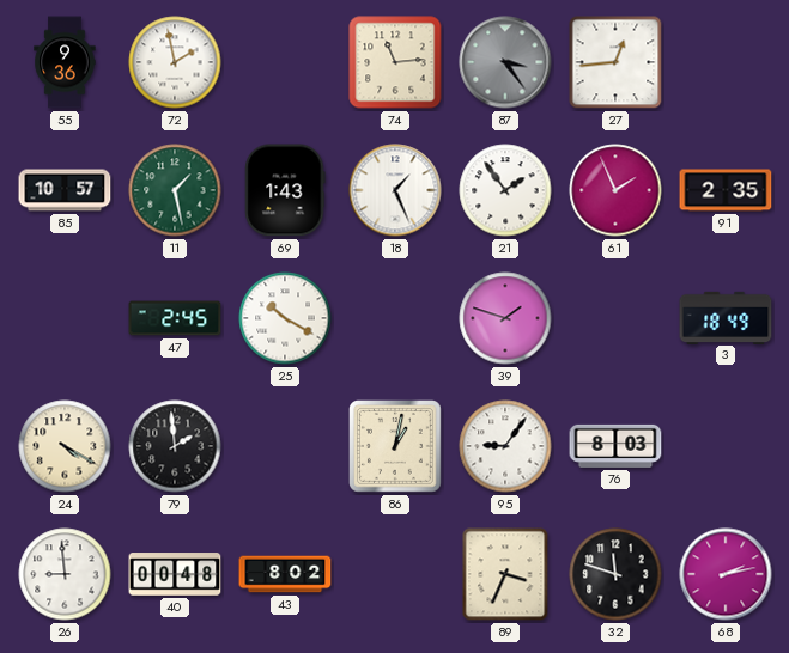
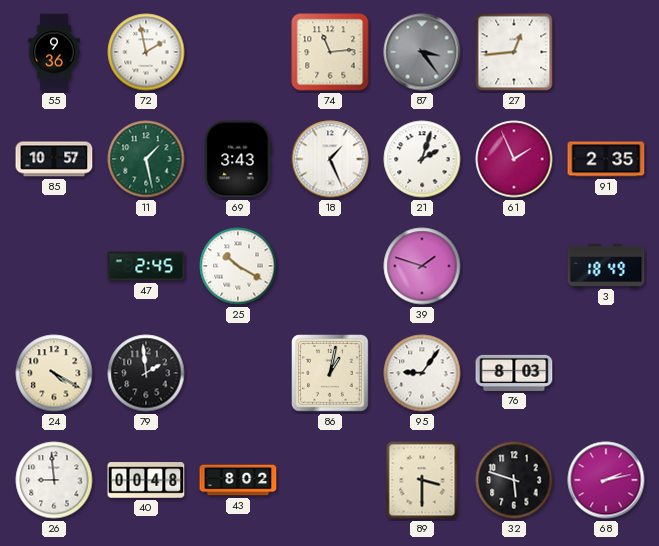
69: 1:43 -> 3:43 (238, 159)
21: 1:54 -> 2:03 (422, 159)
89: 3:34 -> 3:30 (422, 480)
32: 11:48 -> 5:48 (514, 480)
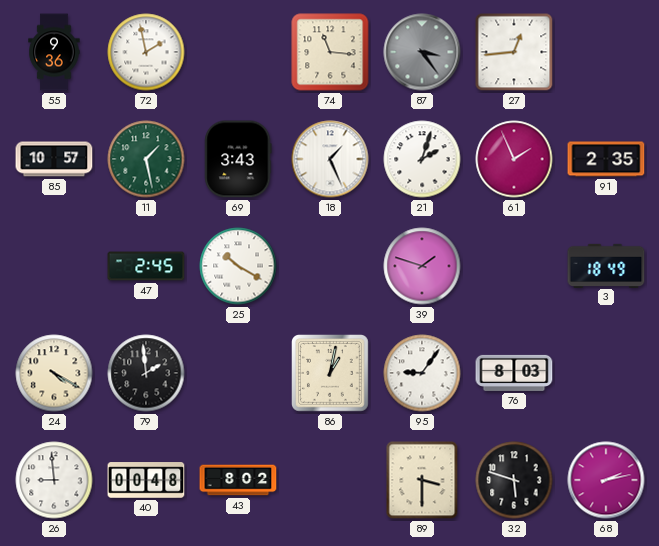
74: 11:14 -> 11:16 (330, 52)
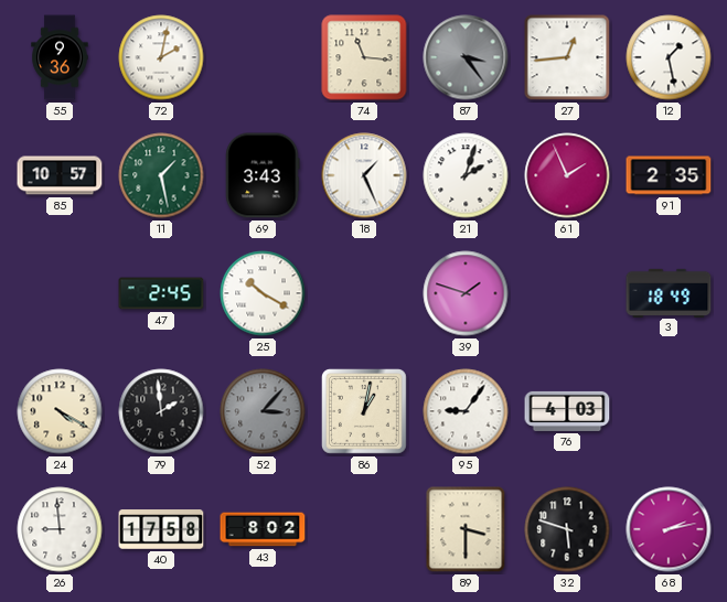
72: 1:58 -> 2:02 (161, 57)
12: none -> 1:28 (669, 57)
52: none -> 3:07 (263, 411)
76: 8:03 -> 4:03 (567, 411)
40: 00:48 -> 17:58 (161, 529)
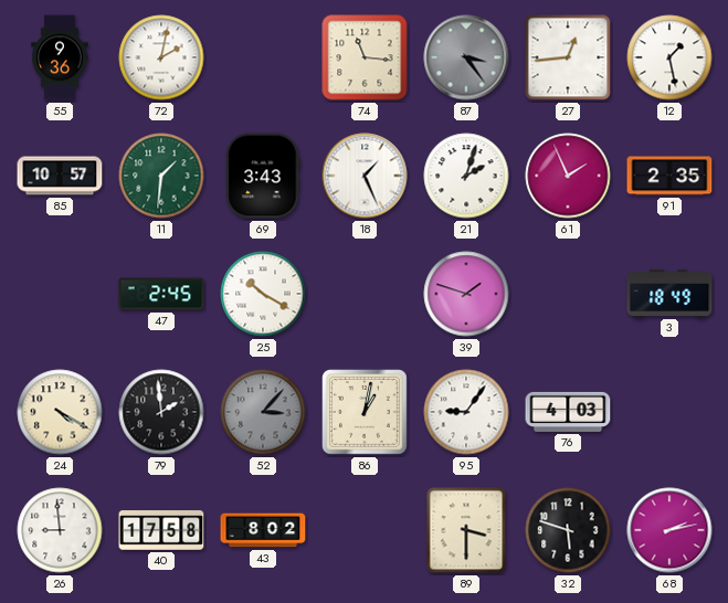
11: 1:28 -> 1:31 (161, 176)
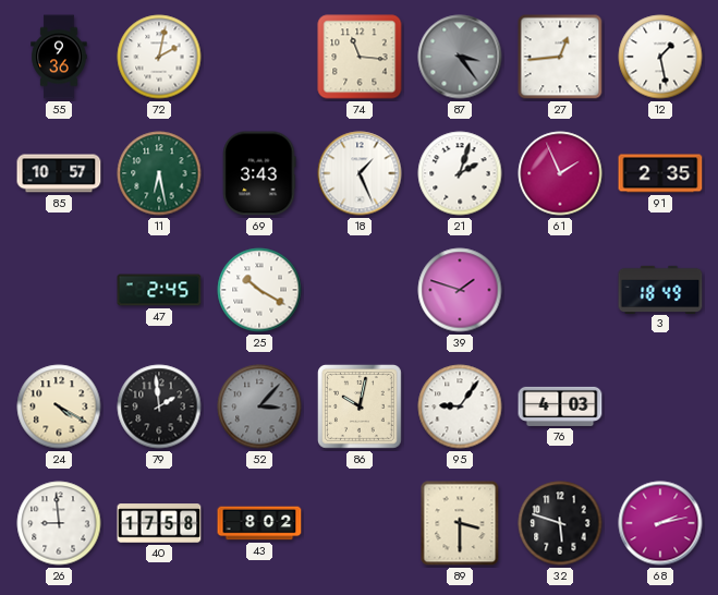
11: 1:31 -> 6:28 (159, 173)
86: 1:02 -> 10:02 (361, 408)
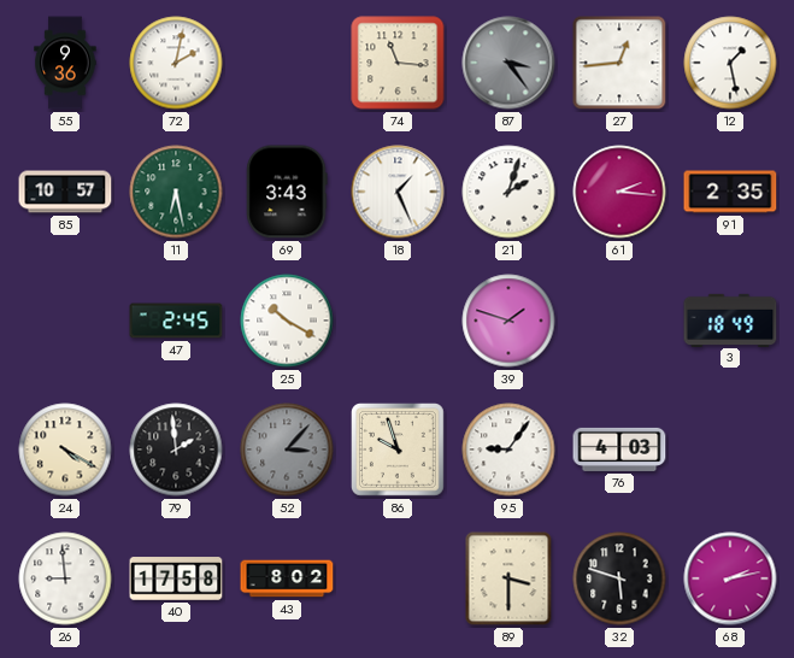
61: 1:56 -> 2:16 (619, 192)
86: 10:02 -> 9:57 (399, 451)
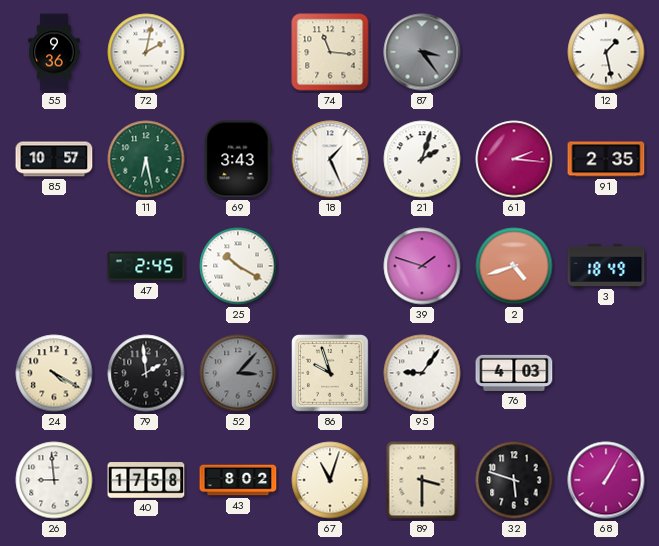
27: 12:44 -> none (619, 63)
2: none -> 4:42 (514, 266)
67: none -> 11:03 (330, 480)
68: 2:13 -> 1:05 (606, 480)
